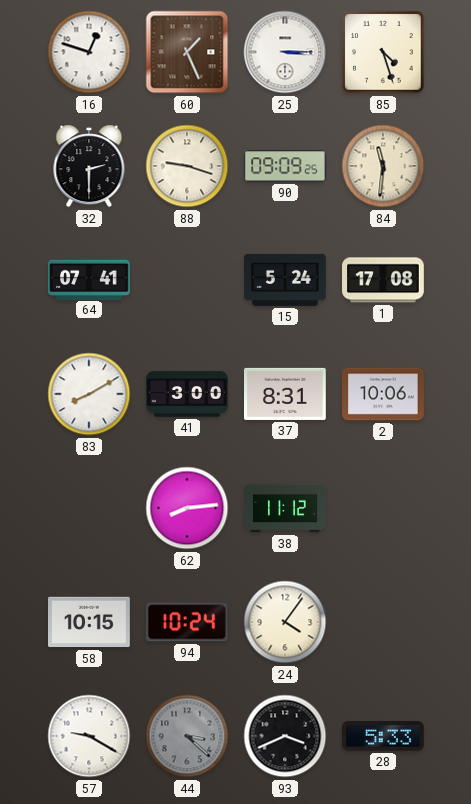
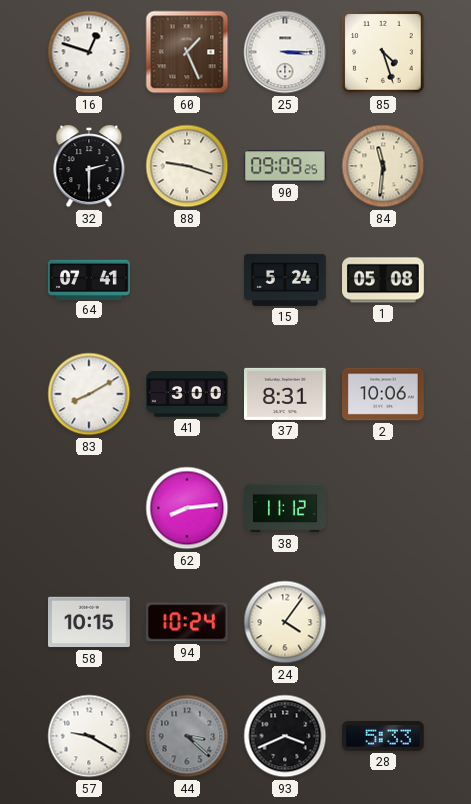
1: 17:08 -> 05:08 (384, 280)
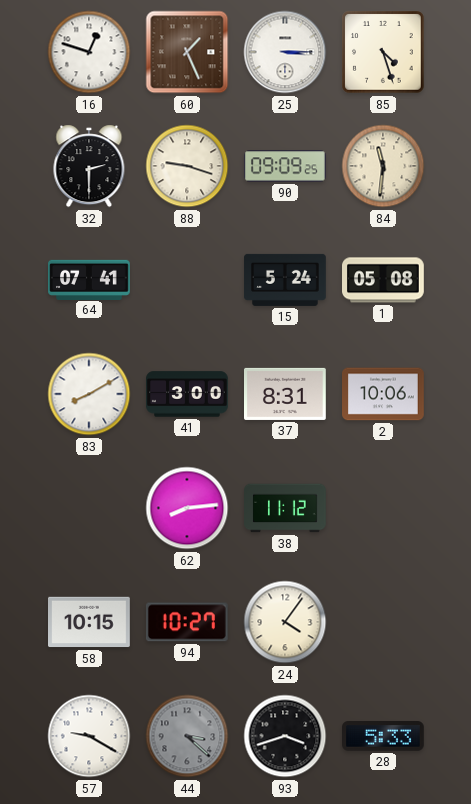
94: 10:24 -> 10:27 (187, 622)
93: 3:41 -> 3:42 (285, 736)
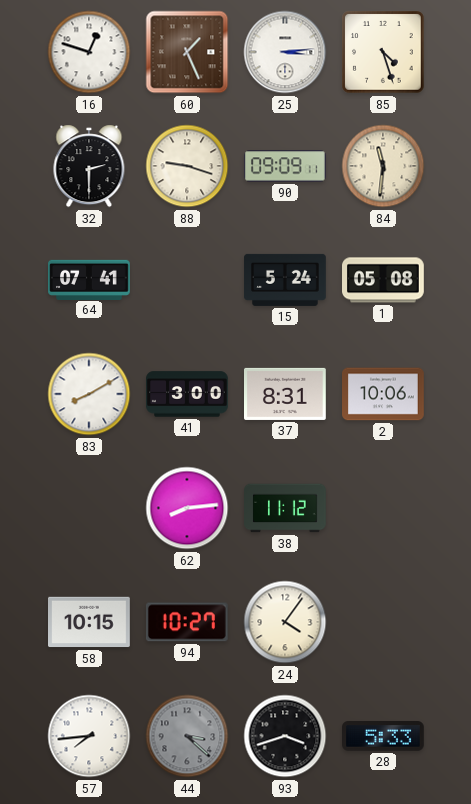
25: 3:15 -> 3:14 (285, 52)
90: 09:09:25 -> 09:09:11 (286, 166)
57: 9:20 -> 7:44 (89, 736)
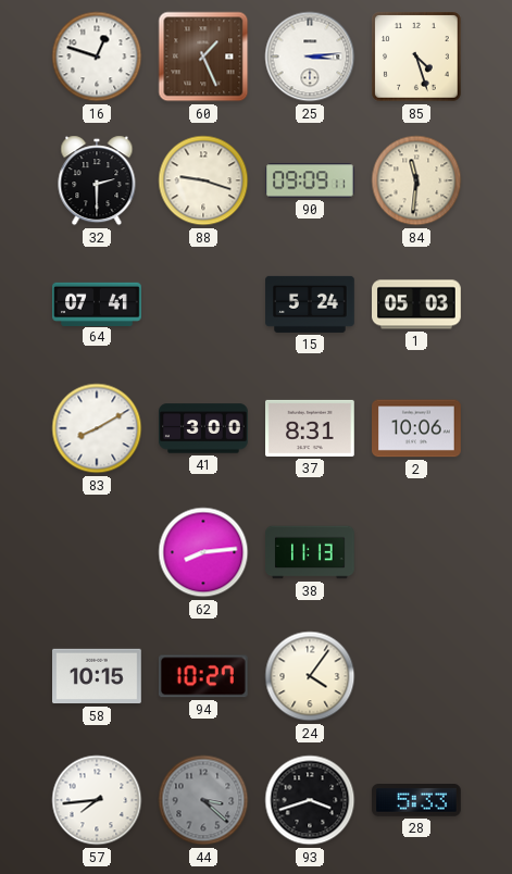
1: 05:08 -> 05:03 (417, 304)
38: 11:12 -> 11:13 (310, 552)
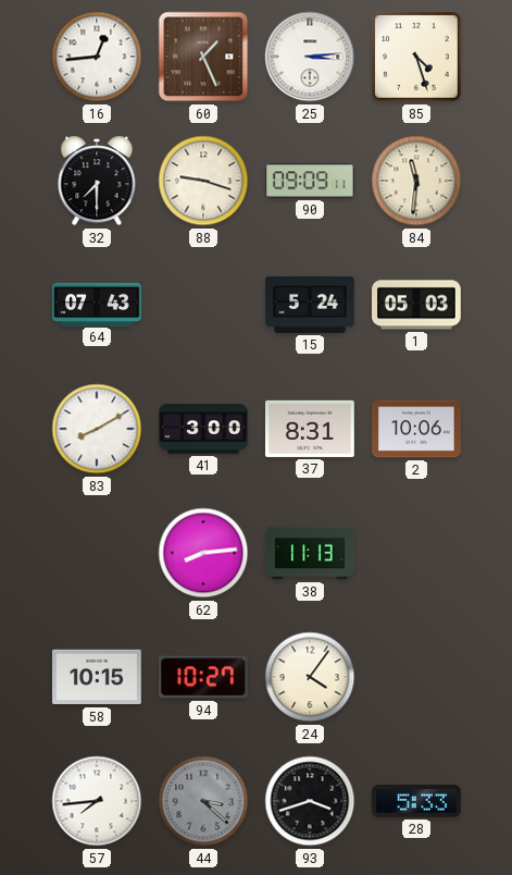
16: 12:48 -> 12:44 (97, 57)
32: 2:30 -> 7:30 (97, 181)
64: 07:41 -> 07:43 (97, 304)
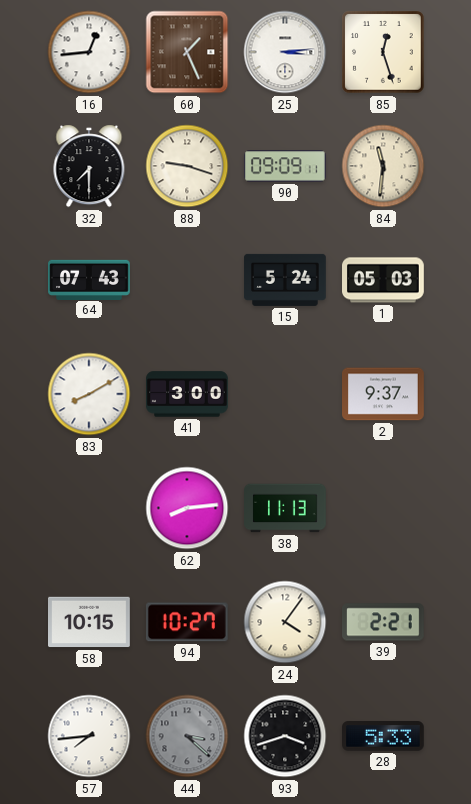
85: 4:27 -> 12:27 (383, 52)
37: 8:31 -> none (311, 429)
2: 10:06 -> 9:37 (383, 394)
39: none -> 2:21 (384, 622)
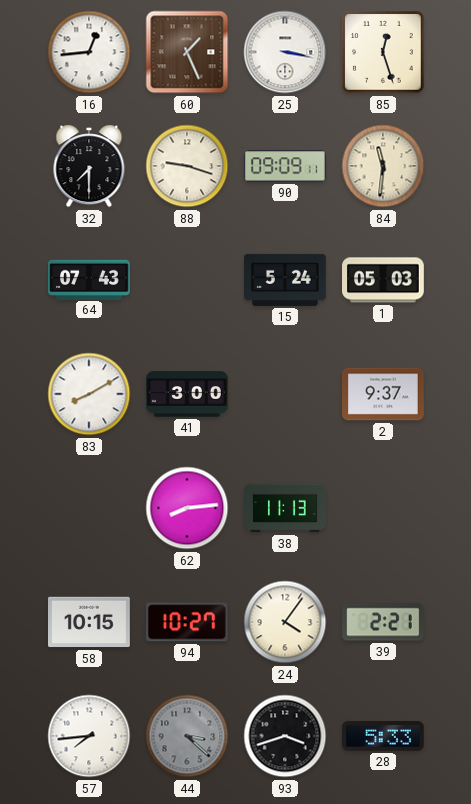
25: 3:14 -> 3:17 (285, 52)
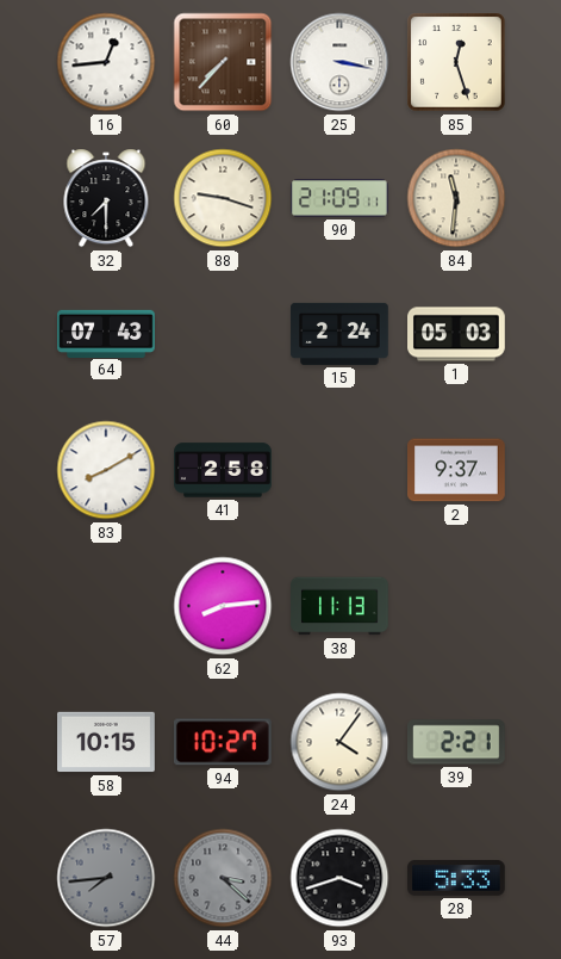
60: 1:26 -> 7:37 (223, 62)
90: 09:09 -> 21:09 (341, 198)
15: 5:24 -> 2:24 (339, 334)
41: 3:00 -> 2:58 (223, 470)
57 dial: white -> grey (106, 878)
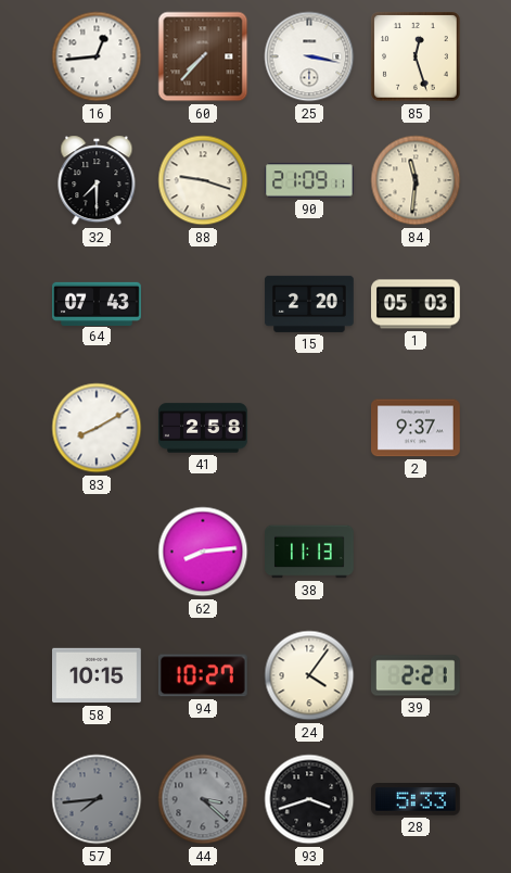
15: 2:24 -> 2:20 (309, 304)
